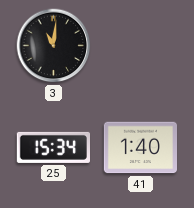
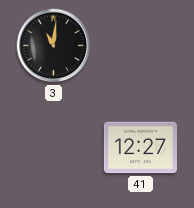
25: 15:34 -> none (53, 147)
41: 1:40 -> 12:27 (140, 148)
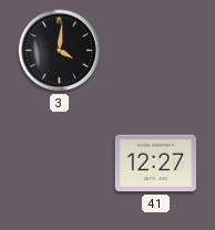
3: 11:01 -> 4:01 (60, 51)
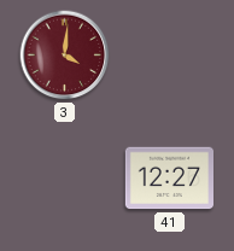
3 dial: black -> burgundy (65, 56)
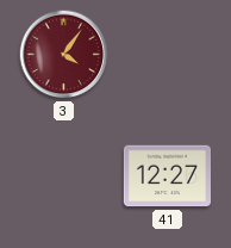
3: 4:01 -> 4:06 (64, 55)
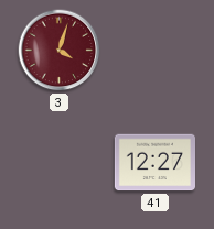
3: 4:06 -> 4:03 (60, 51)
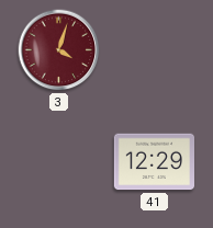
41: 12:27 -> 12:29 (154, 162)
